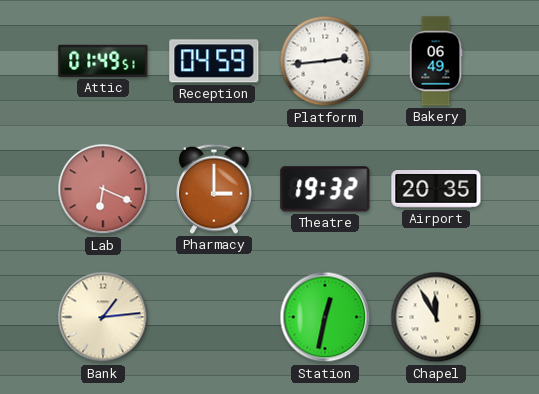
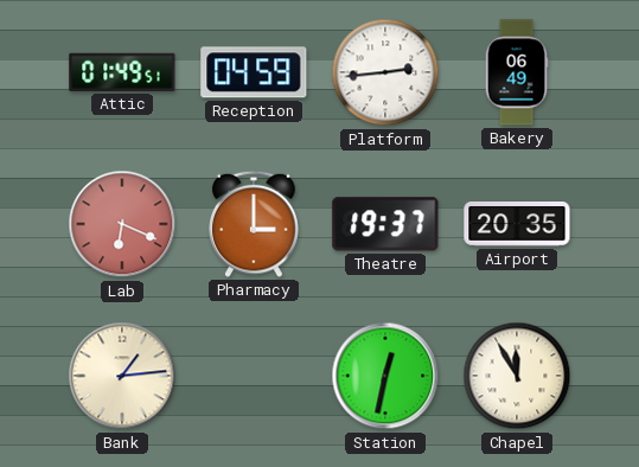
Theatre: 19:32 -> 19:37 (385, 224)
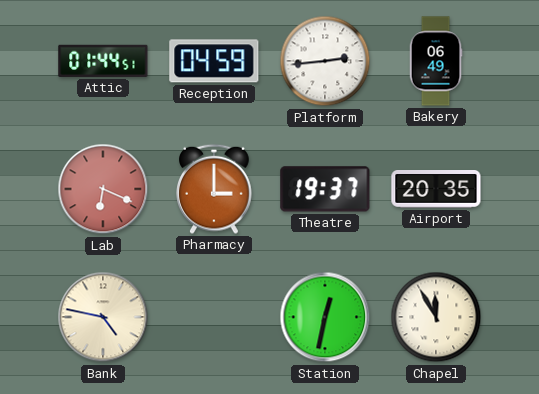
Attic: 01:49 -> 01:44 (103, 61)
Bank: 1:14 -> 4:47 (103, 317)
